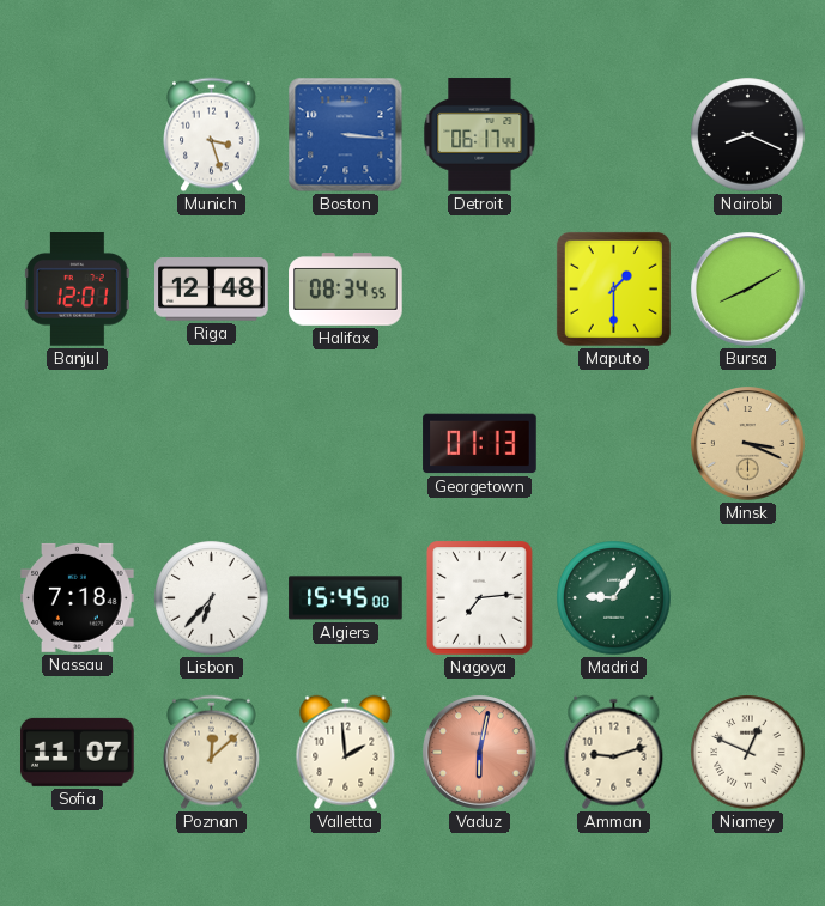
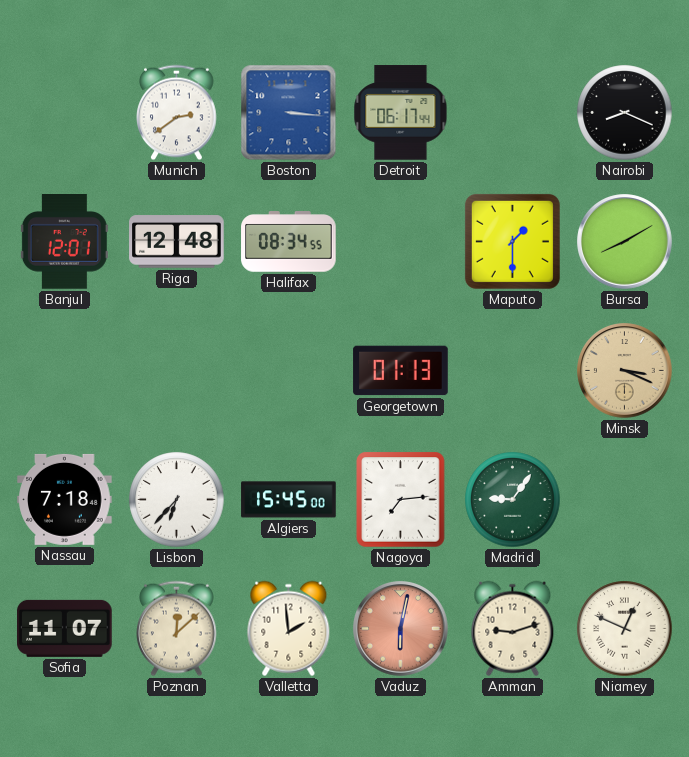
Munich: 3:27 -> 2:39 (177, 113)
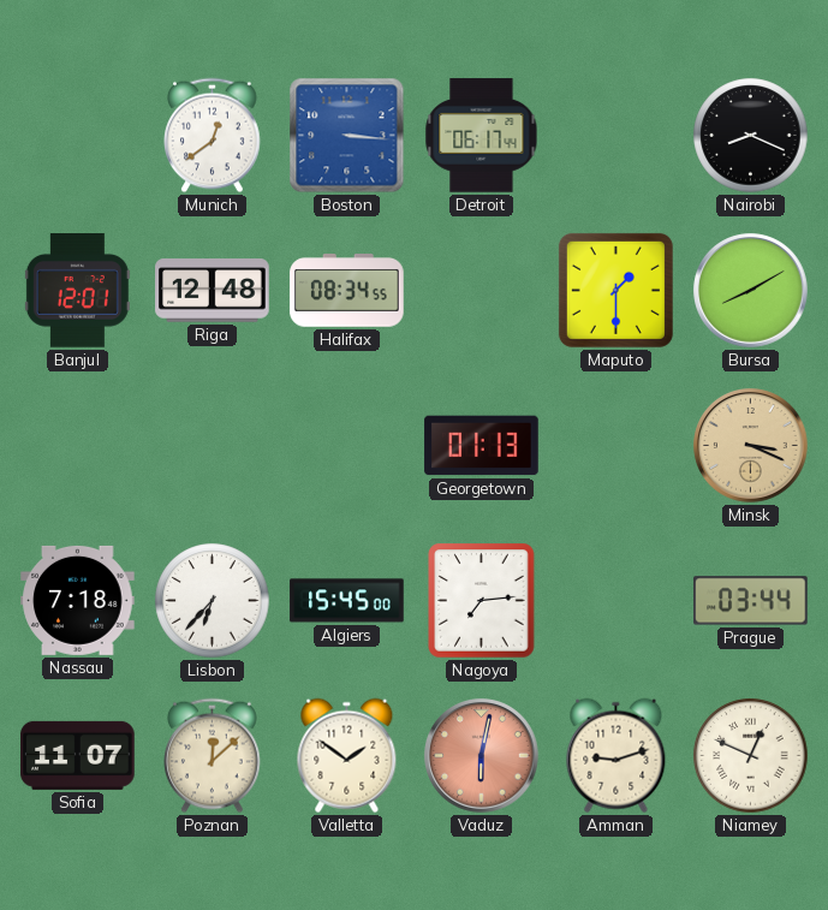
Munich: 2:39 -> 12:39 (213, 136)
Madrid: 9:06 -> none (513, 500)
Prague: none -> 03:44 (751, 601)
Valletta: 1:59 -> 1:51 (347, 756)
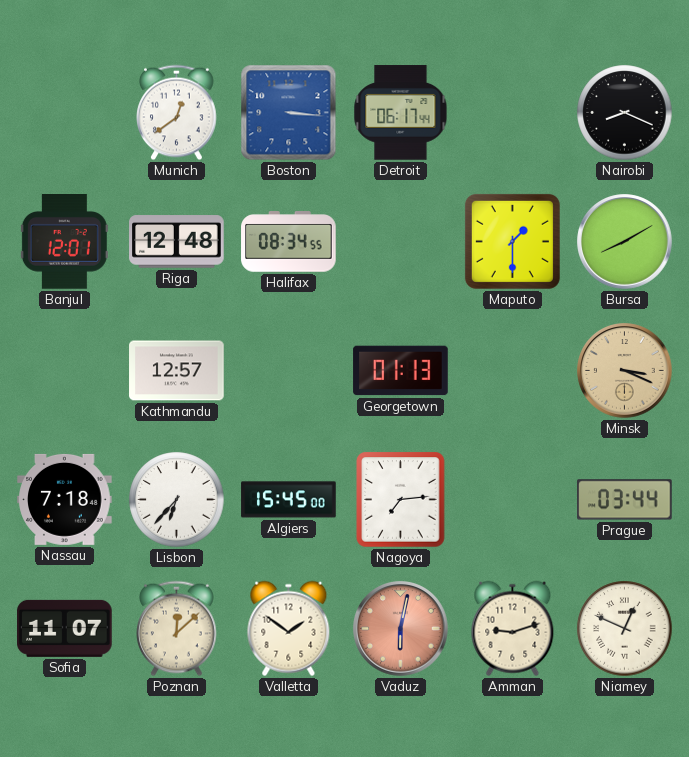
Kathmandu: none -> 12:57 (177, 371)
